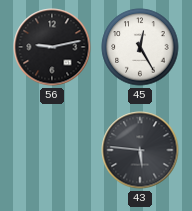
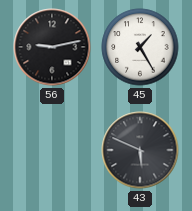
45: 12:25 -> 1:25 (140, 47)
43: 5:46 -> 5:49 (140, 150)
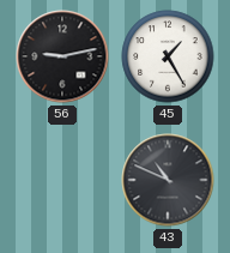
43: 5:49 -> 10:49 (168, 180)
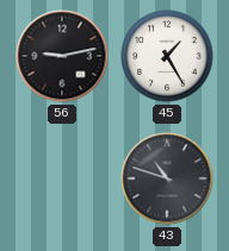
43: 10:49 -> 10:48 (167, 178)
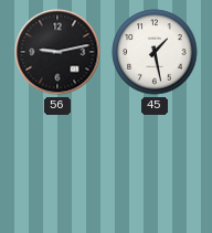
45: 1:25 -> 1:28 (155, 52)
43: 10:48 -> none (167, 178)
